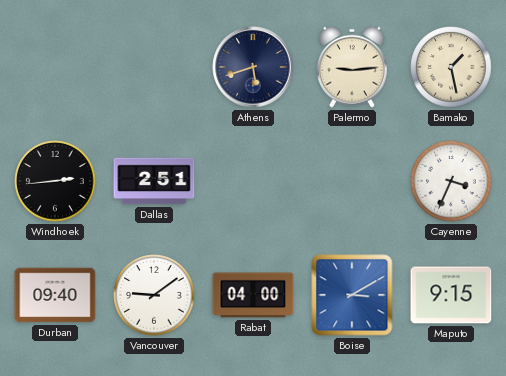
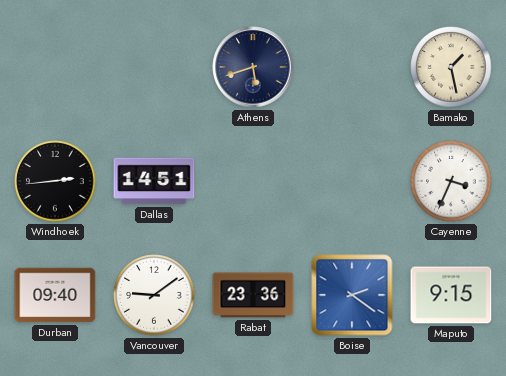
Palermo: 9:14 -> none (353, 67)
Dallas: 2:51 -> 14:51 (154, 181)
Rabat: 04:00 -> 23:36 (253, 295)
Boise: 3:10 -> 2:21 (352, 295)
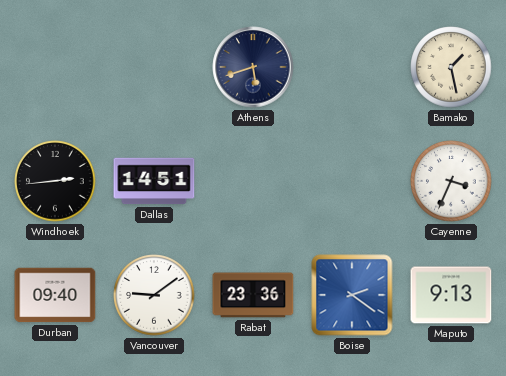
Maputo: 9:15 -> 9:13 (451, 295)
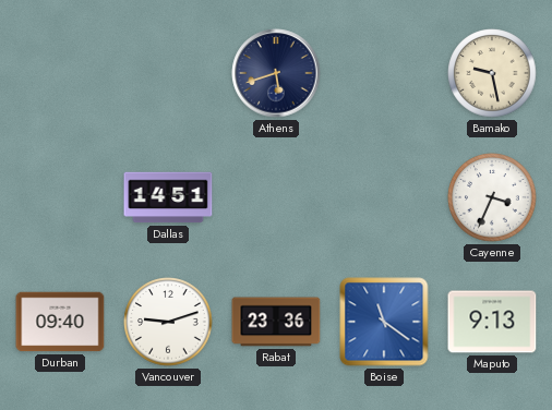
Bamako: 1:28 -> 9:28 (492, 73)
Windhoek: 2:44 -> none (55, 181)
Vancouver: 9:09 -> 9:12 (168, 322)
Boise: 2:21 -> 11:21 (384, 322)
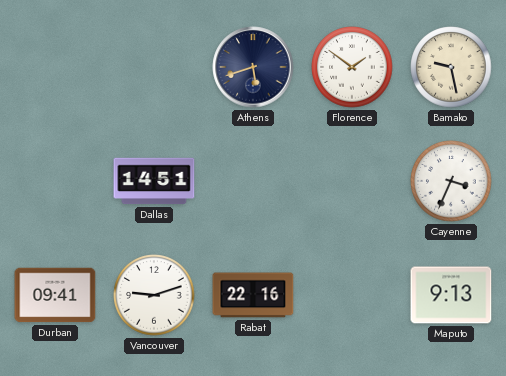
Florence: none -> 1:51 (352, 67)
Durban: 09:40 -> 09:41 (55, 295)
Rabat: 23:36 -> 22:16 (253, 295)
Boise: 11:21 -> none (384, 322)
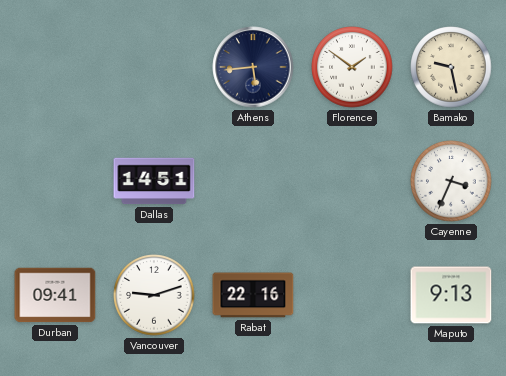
Athens: 5:42 -> 5:44 (253, 67)
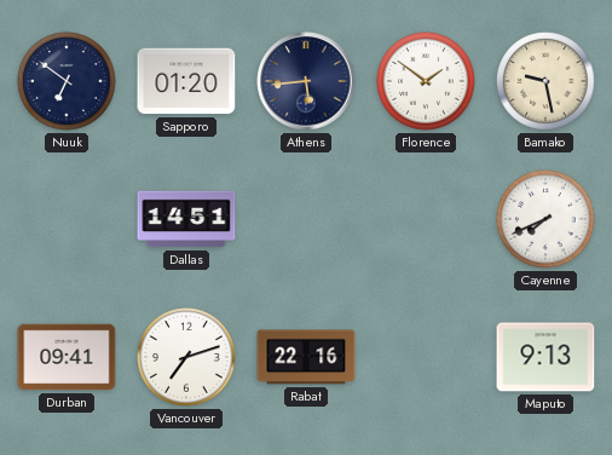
Nuuk: none -> 6:51 (67, 81)
Sapporo: none -> 01:20 (186, 81)
Cayenne: 3:34 -> 7:41 (545, 219)
Vancouver: 9:12 -> 7:12 (186, 357)
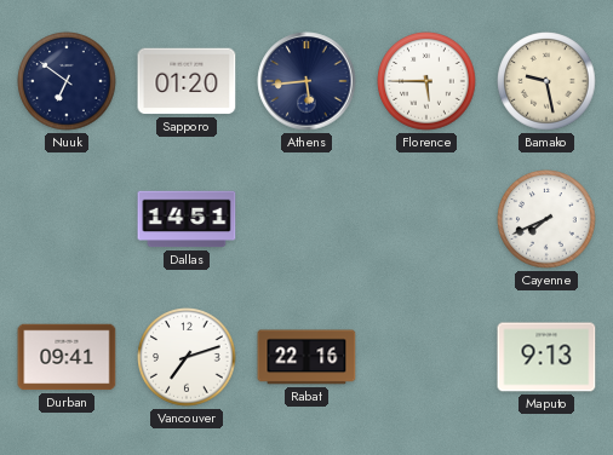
Florence: 1:51 -> 5:45 (426, 81)
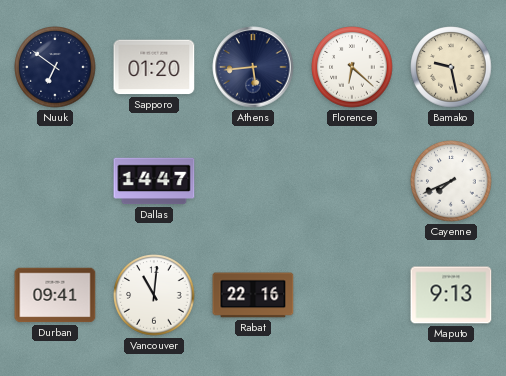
Florence: 5:45 -> 6:22 (352, 67)
Dallas: 14:51 -> 14:47 (154, 181)
Vancouver: 7:12 -> 11:01 (154, 295)
